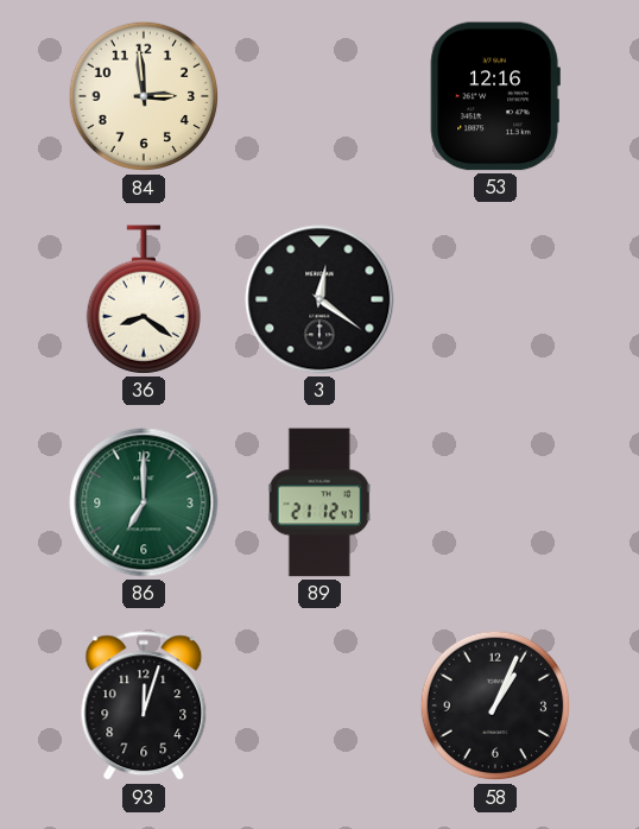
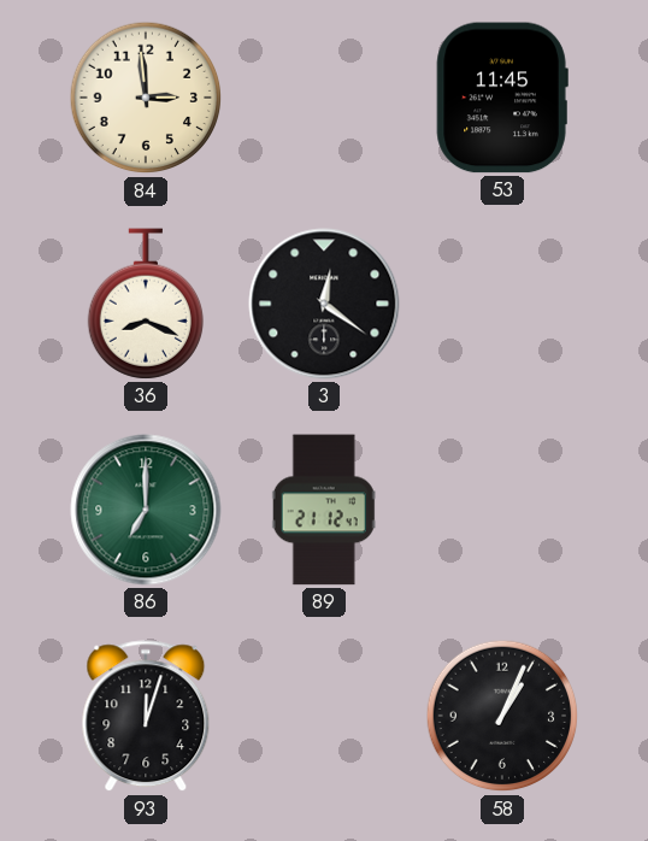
53: 12:16 -> 11:45 (502, 98)
36: 8:21 -> 8:19 (145, 304)
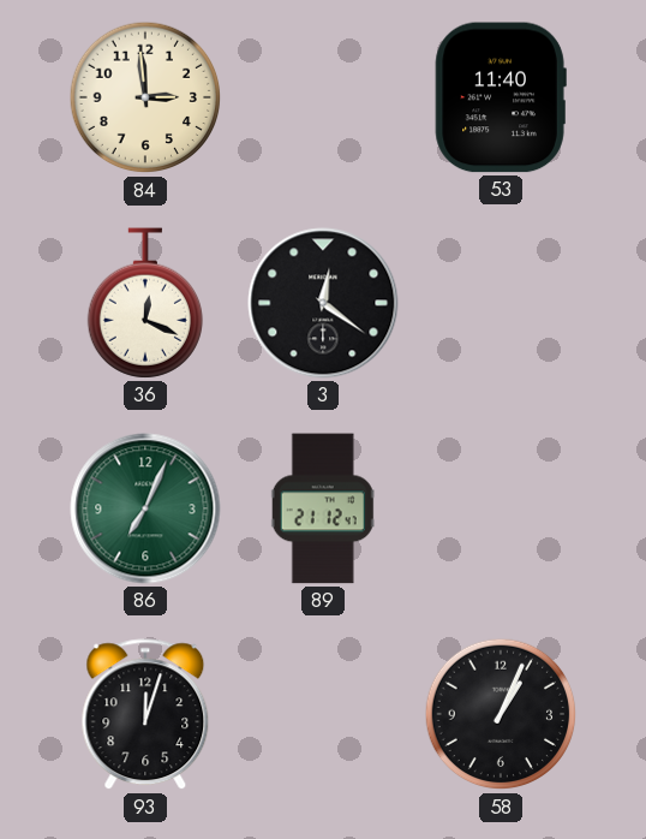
53: 11:45 -> 11:40 (501, 97)
36: 8:19 -> 12:19 (144, 303)
86: 7:00 -> 7:04 (145, 508)
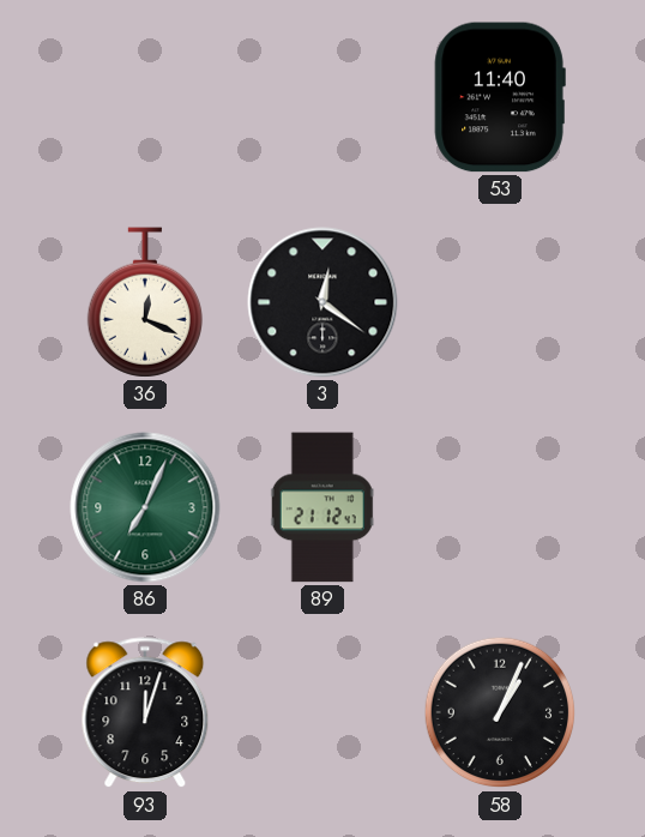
84: 2:59 -> none (145, 97)
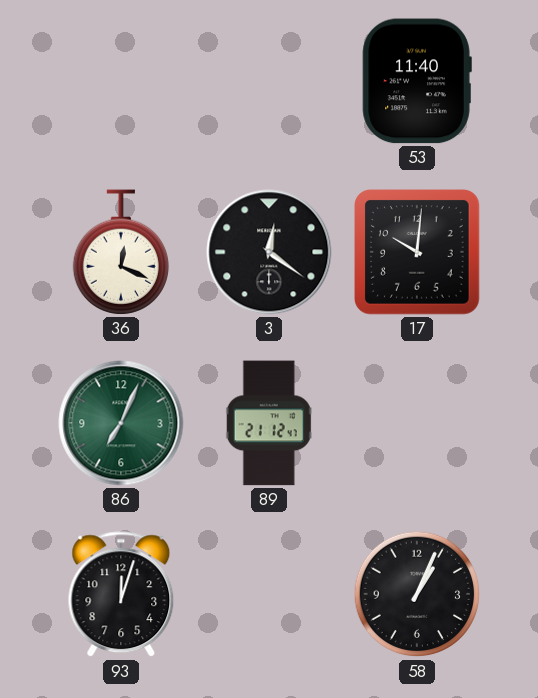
17: none -> 10:01 (418, 253)
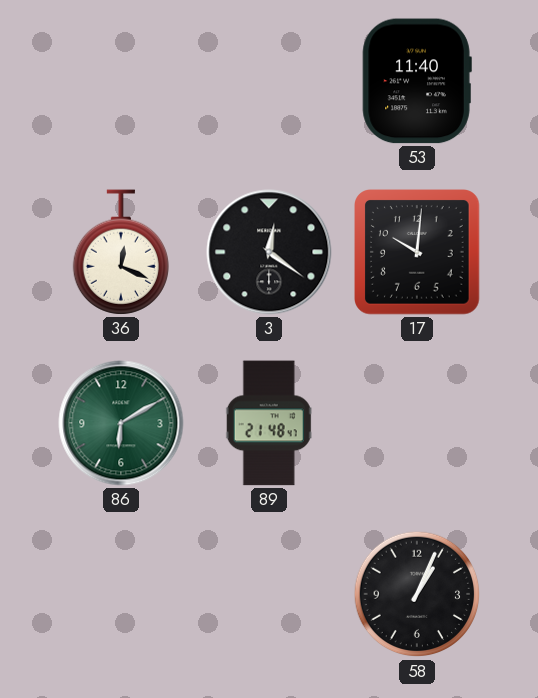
86: 7:04 -> 6:10 (121, 423)
89: 21:12 -> 21:48 (269, 423)
93: 12:03 -> none (121, 595)
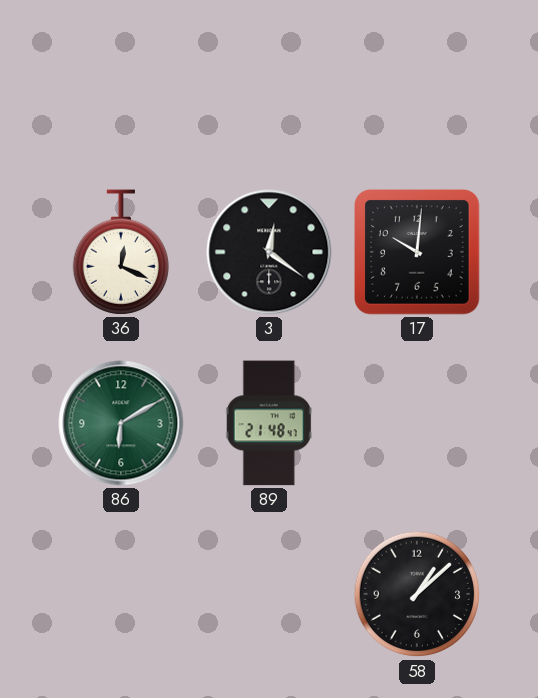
53: 11:40 -> none (417, 81)
58: 1:04 -> 1:08 (417, 594)
